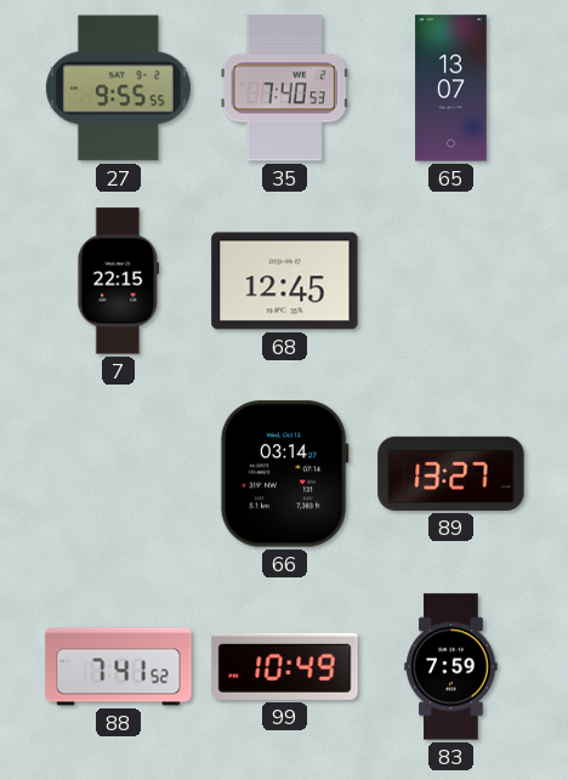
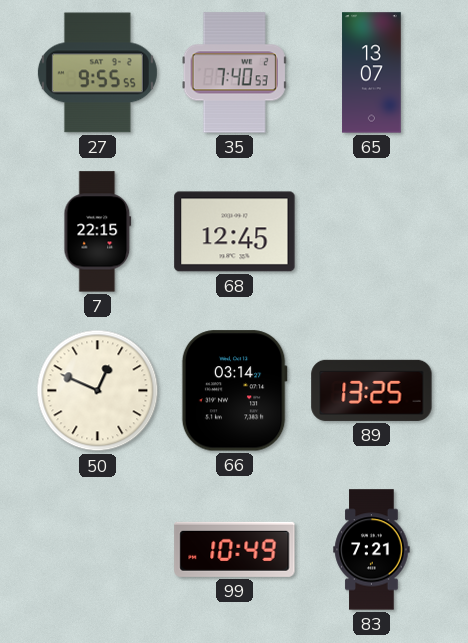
50: none -> 12:49 (98, 391)
89: 13:27 -> 13:25 (372, 390)
88: 7:41 -> none (119, 667)
83: 7:59 -> 7:21 (372, 550)
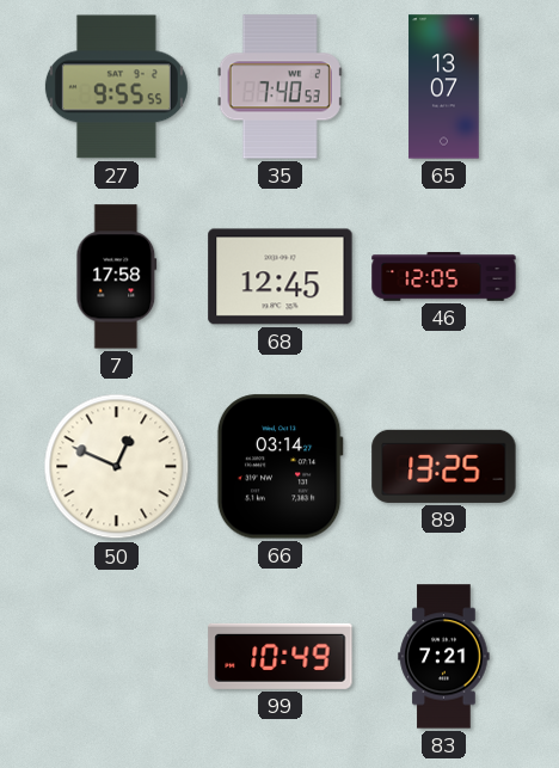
7: 22:15 -> 17:58 (117, 277)
46: none -> 12:05 (444, 277)
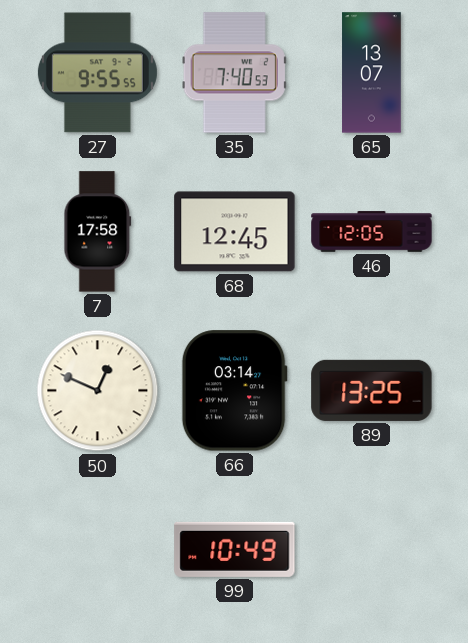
83: 7:21 -> none (444, 657)
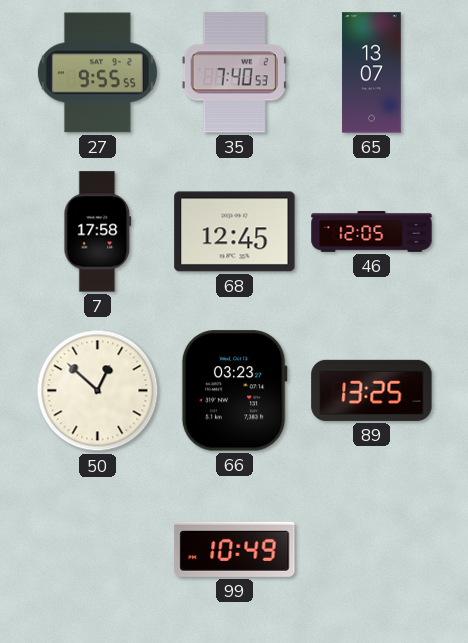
50: 12:49 -> 12:52 (98, 391)
66: 03:14 -> 03:23 (234, 391)
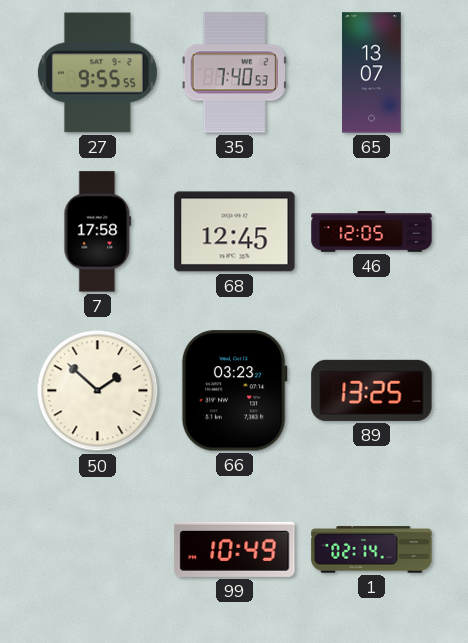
50: 12:52 -> 1:52 (98, 391)
1: none -> 02:14 (372, 550)
